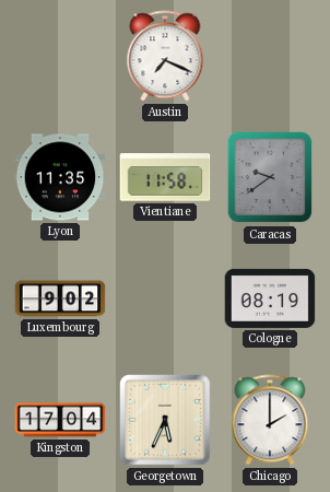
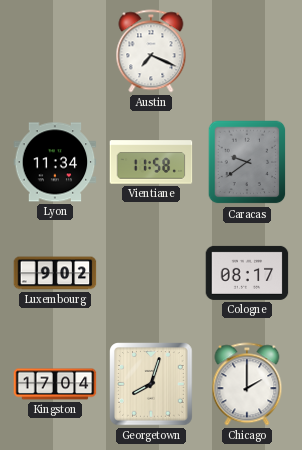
Lyon: 11:35 -> 11:34 (55, 162)
Cologne: 08:19 -> 08:17 (247, 273)
Georgetown: 5:34 -> 8:03 (151, 384)
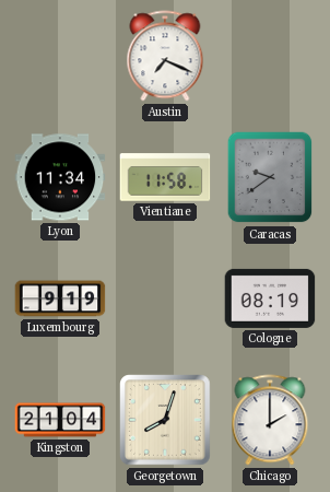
Luxembourg: 9:02 -> 9:19 (60, 298)
Cologne: 08:17 -> 08:19 (270, 298)
Kingston: 17:04 -> 21:04 (60, 420)
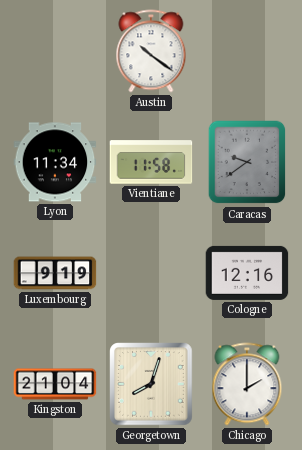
Austin: 7:19 -> 10:21 (151, 51)
Cologne: 08:19 -> 12:16 (247, 273)
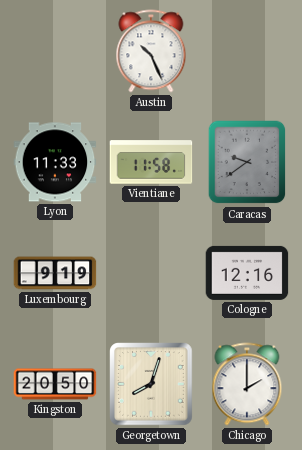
Austin: 10:21 -> 10:26 (151, 51)
Lyon: 11:34 -> 11:33 (55, 162)
Kingston: 21:04 -> 20:50 (55, 384)
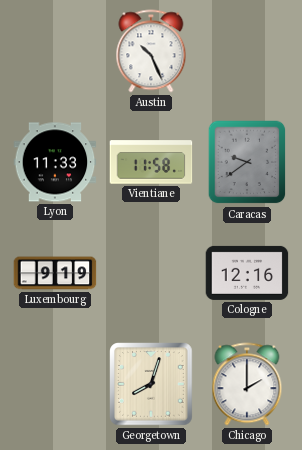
Kingston: 20:50 -> none (55, 384)
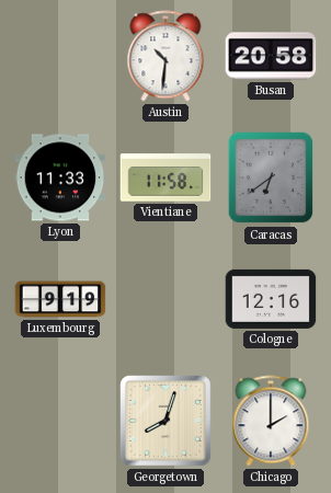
Austin: 10:26 -> 10:31 (165, 56)
Busan: none -> 20:58 (271, 56)
Caracas: 9:39 -> 6:39 (271, 177)
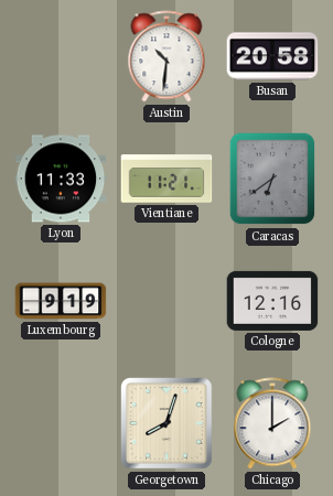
Vientiane: 11:58 -> 11:21 (166, 179)
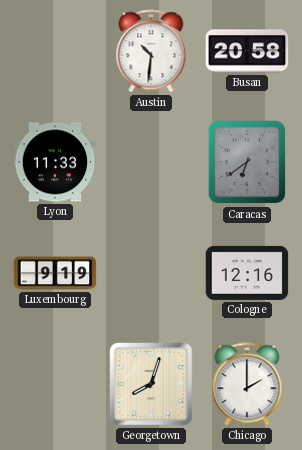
Vientiane: 11:21 -> none (166, 179)
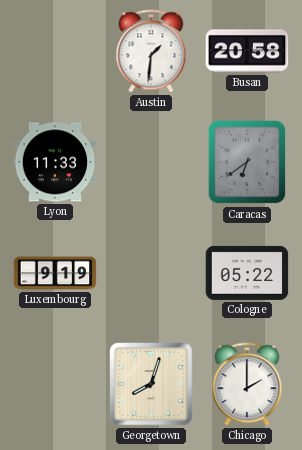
Austin: 10:31 -> 1:31 (151, 51)
Cologne: 12:16 -> 05:22 (247, 273)
